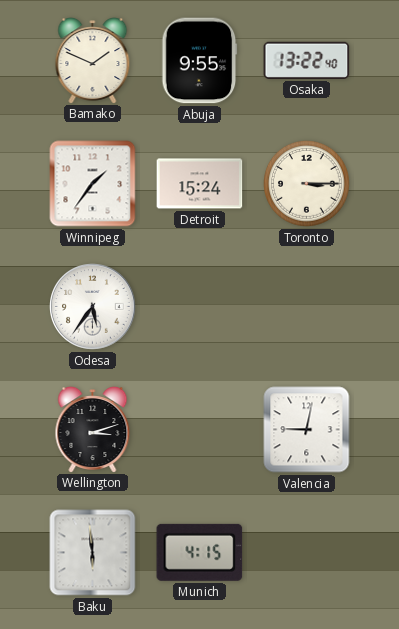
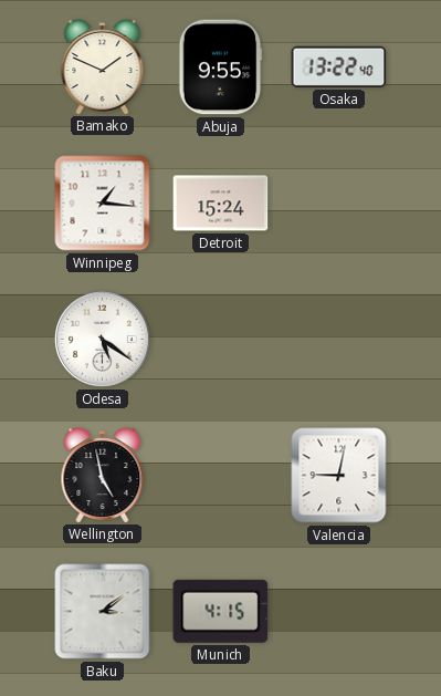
Winnipeg: 1:36 -> 1:16 (103, 204)
Toronto: 3:15 -> none (307, 184)
Odesa: 5:36 -> 5:21 (103, 340)
Wellington: 3:12 -> 4:58 (103, 476)
Baku: 5:59 -> 3:09 (103, 612)
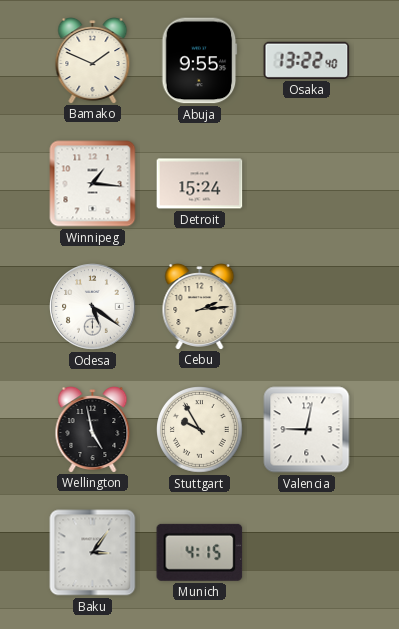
Cebu: none -> 2:14 (200, 307)
Stuttgart: none -> 9:55 (200, 430)
Baku: 3:09 -> 3:06 (93, 553)
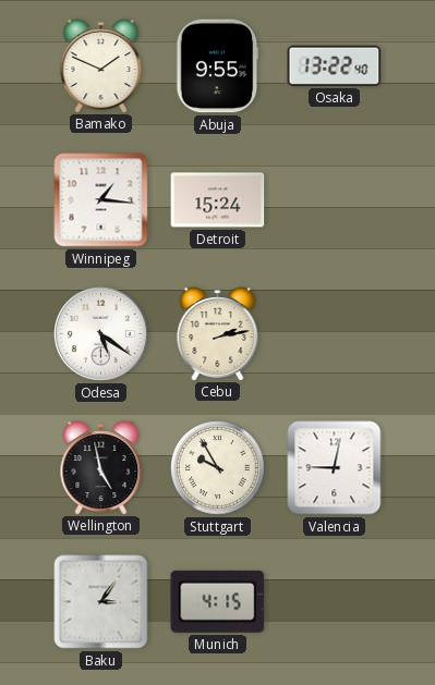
Cebu: 2:14 -> 2:13 (218, 334)
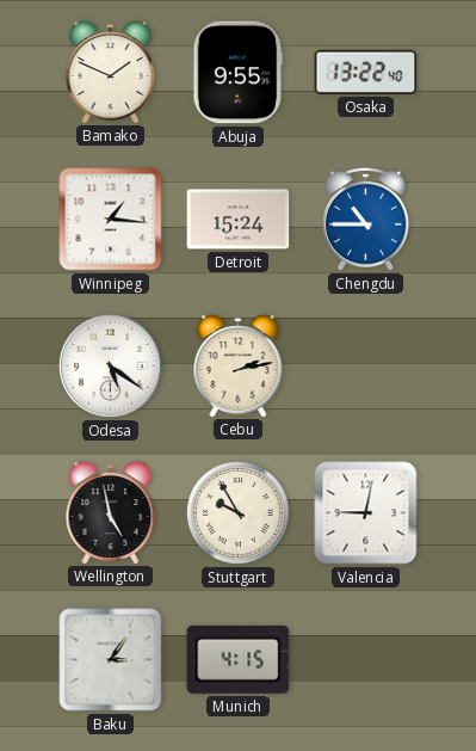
Chengdu: none -> 10:45 (365, 218)
